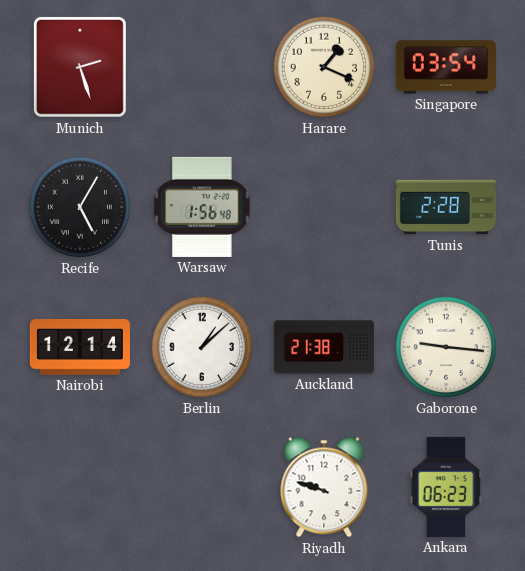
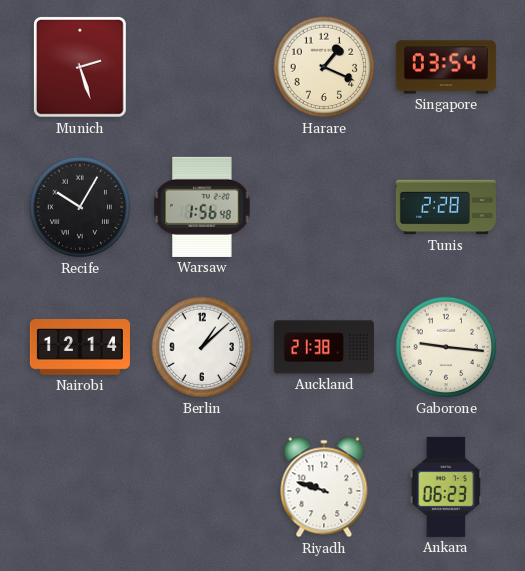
Recife: 5:05 -> 10:05 (80, 207)
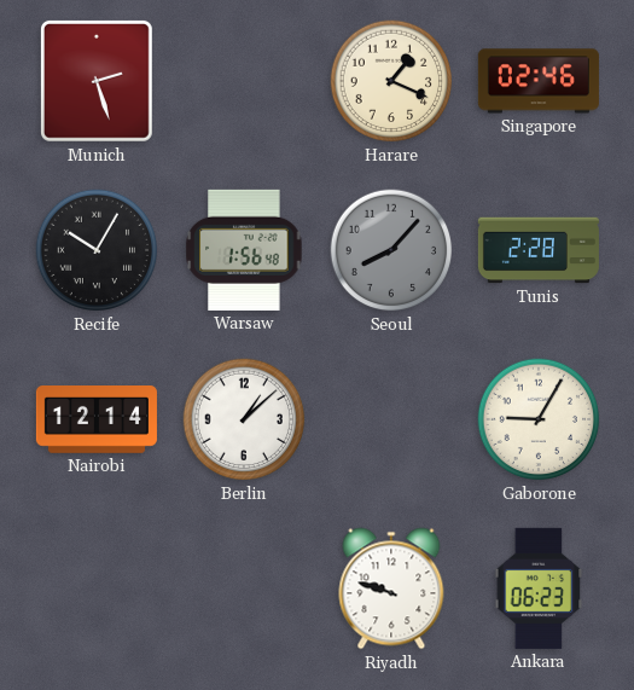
Singapore: 03:54 -> 02:46 (539, 81)
Seoul: none -> 8:07 (391, 250)
Auckland: 21:38 -> none (324, 347)
Gaborone: 9:16 -> 9:05 (539, 419)
